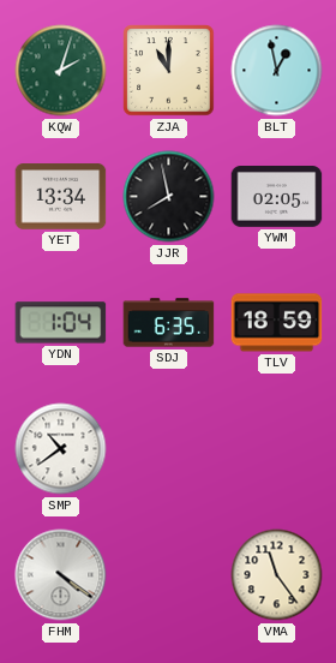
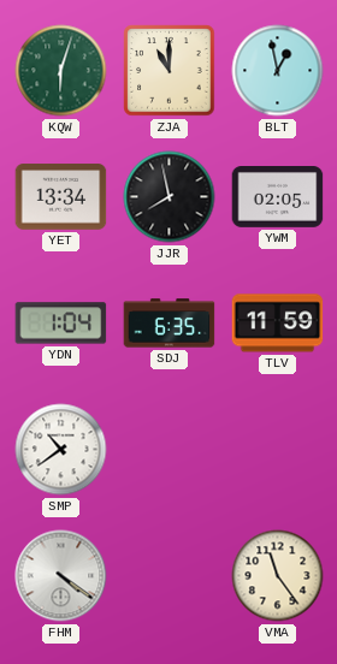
KQW: 2:03 -> 6:03 (61, 71)
TLV: 18:59 -> 11:59 (278, 324)
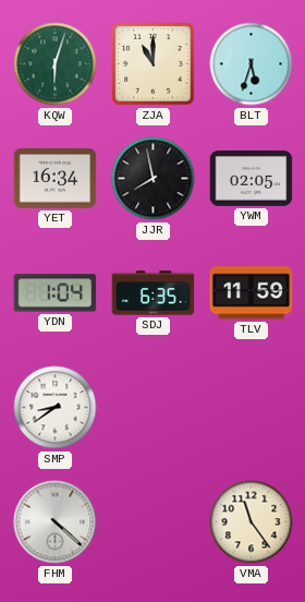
BLT: 12:58 -> 5:33 (252, 64)
YET: 13:34 -> 16:34 (56, 179)
SMP: 10:39 -> 8:39 (56, 408)
FHM: 4:21 -> 4:22 (56, 522)
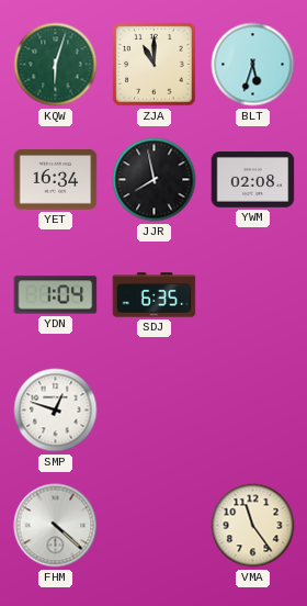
YWM: 02:05 -> 02:08 (253, 180)
TLV: 11:59 -> none (252, 293)
SMP: 8:39 -> 12:48 (56, 411)
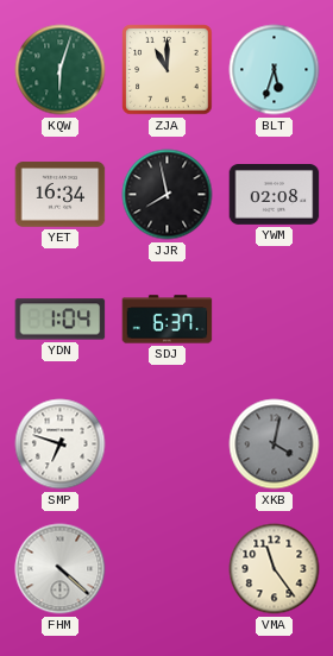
SDJ: 6:35 -> 6:37 (168, 320)
SMP: 12:48 -> 6:48 (61, 444)
XKB: none -> 4:02 (275, 444)
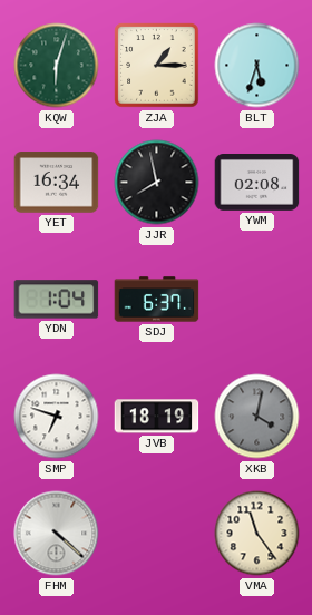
ZJA: 11:00 -> 1:15 (157, 66)
JVB: none -> 18:19 (157, 417)
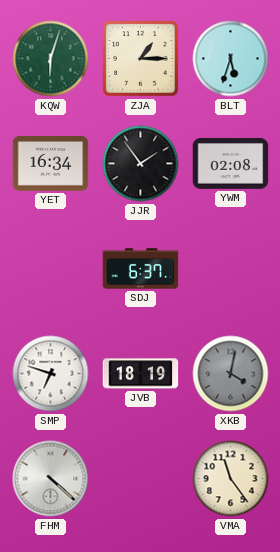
JJR: 7:58 -> 1:54 (141, 164)
YDN: 1:04 -> none (57, 300)
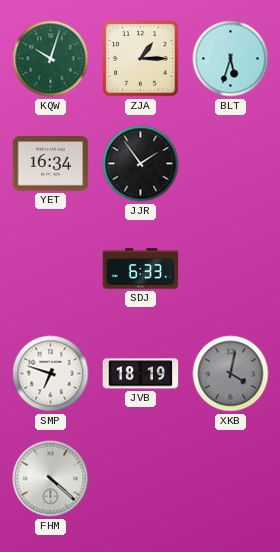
KQW: 6:03 -> 10:03 (51, 59)
YWM: 02:08 -> none (231, 164)
SDJ: 6:37 -> 6:33 (141, 269)
VMA: 11:24 -> none (231, 479)
